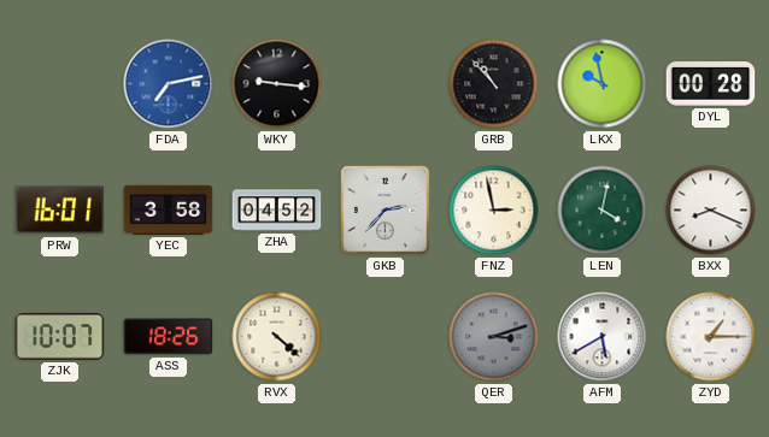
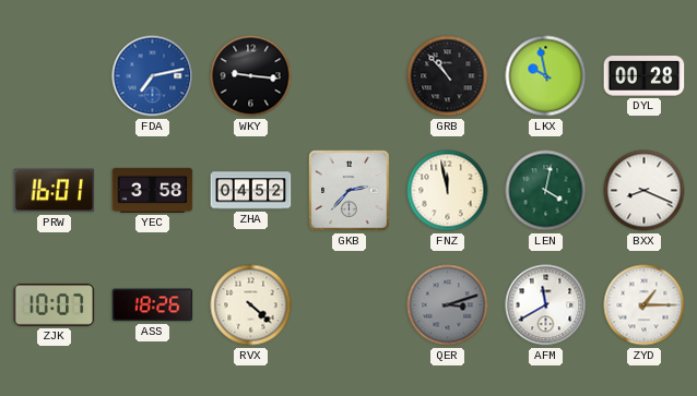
FNZ: 2:58 -> 11:58 (448, 191)
AFM: 5:40 -> 11:40 (546, 305)
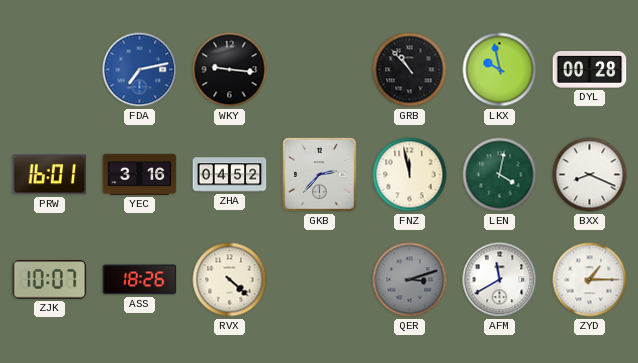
YEC: 3:58 -> 3:16 (140, 174)
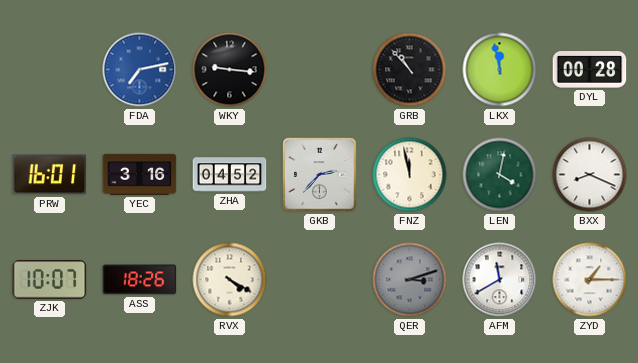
LKX: 9:58 -> 11:58 (500, 70)
RVX: 4:22 -> 4:20 (230, 280)
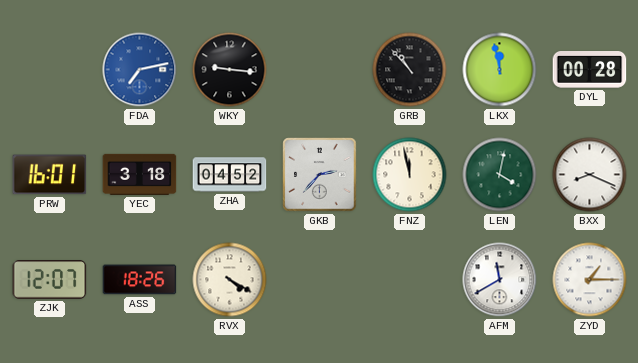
YEC: 3:16 -> 3:18 (140, 174)
ZJK: 10:07 -> 12:07 (50, 280)
QER: 3:12 -> none (410, 280)
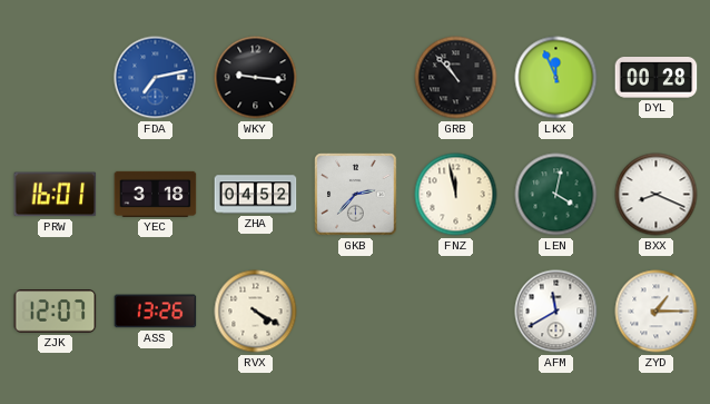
LKX: 11:58 -> 11:56 (556, 78)
ASS: 18:26 -> 13:26 (156, 312)
